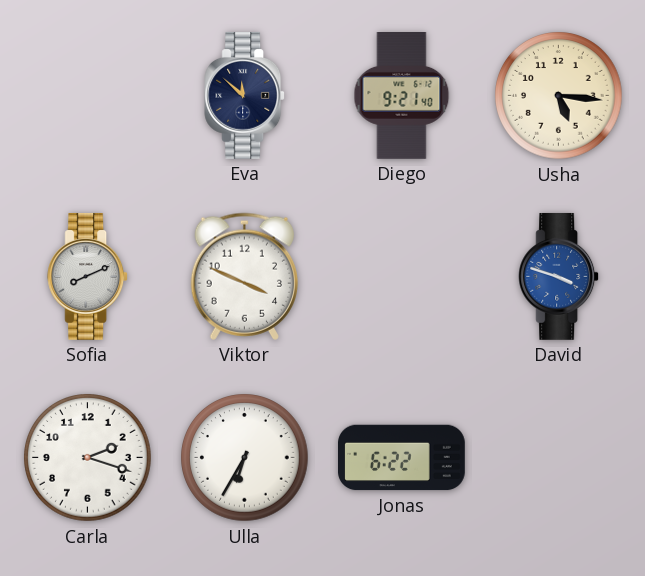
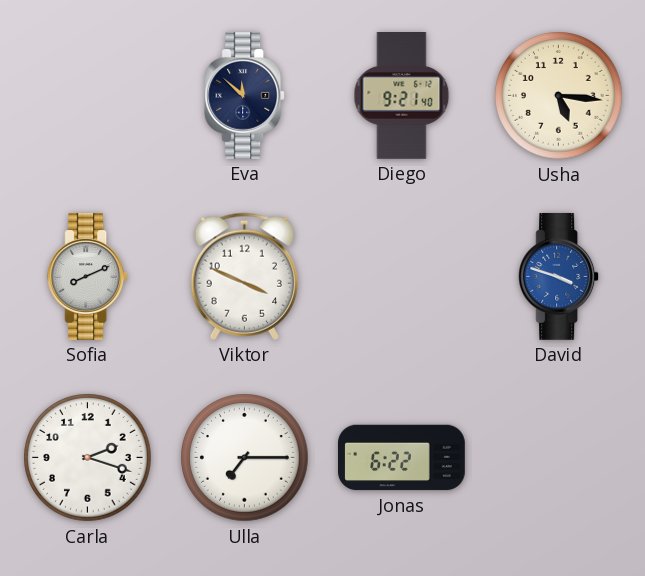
Ulla: 6:35 -> 7:15 (245, 458)
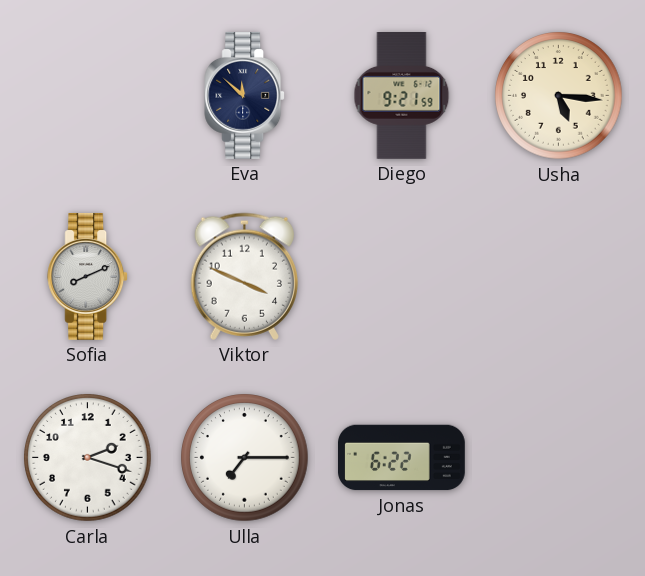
Diego: 9:21:40 -> 9:21:59 (402, 96)
David: 3:48 -> none (559, 276)
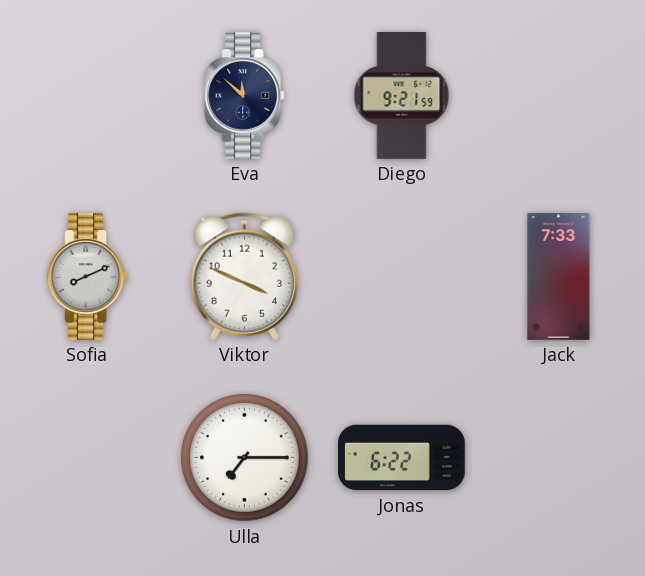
Usha: 5:16 -> none (559, 96)
Jack: none -> 7:33 (559, 277)
Carla: 2:18 -> none (88, 458)
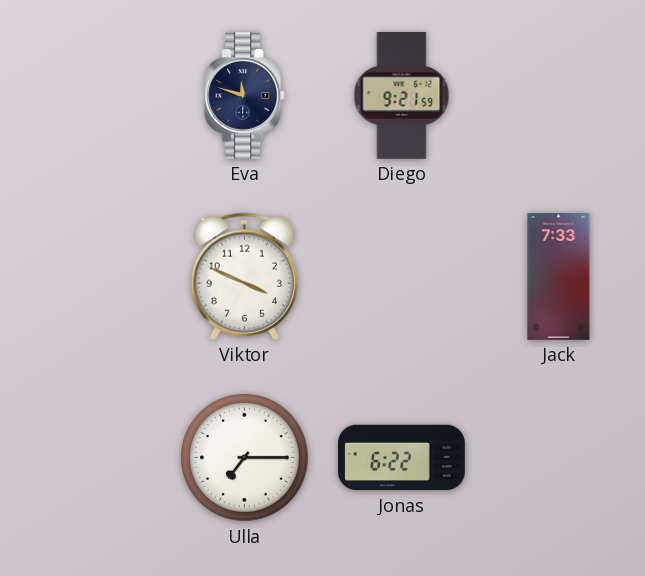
Eva: 11:52 -> 11:48 (245, 95)
Sofia: 8:11 -> none (88, 276)
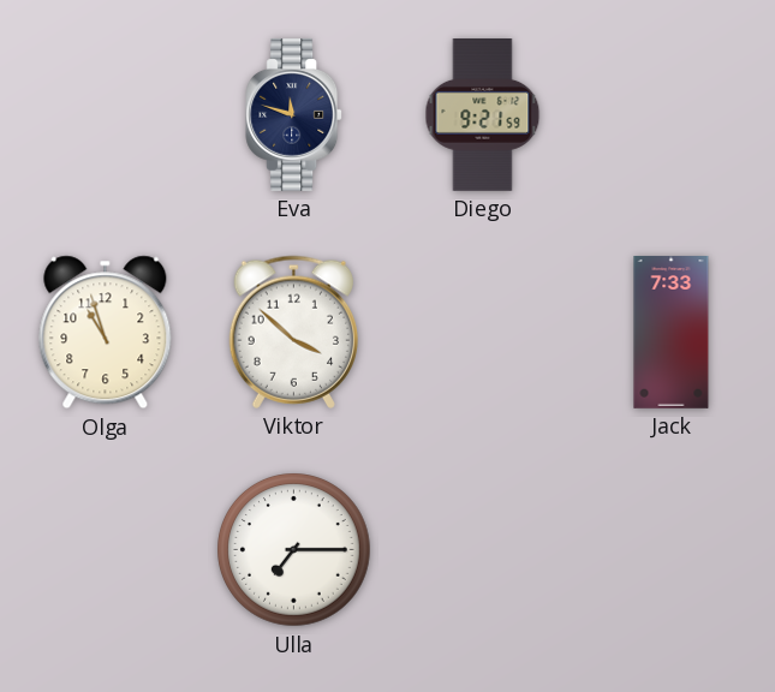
Olga: none -> 10:57 (106, 333)
Viktor: 3:49 -> 3:52 (293, 332)
Jonas: 6:22 -> none (402, 458)
